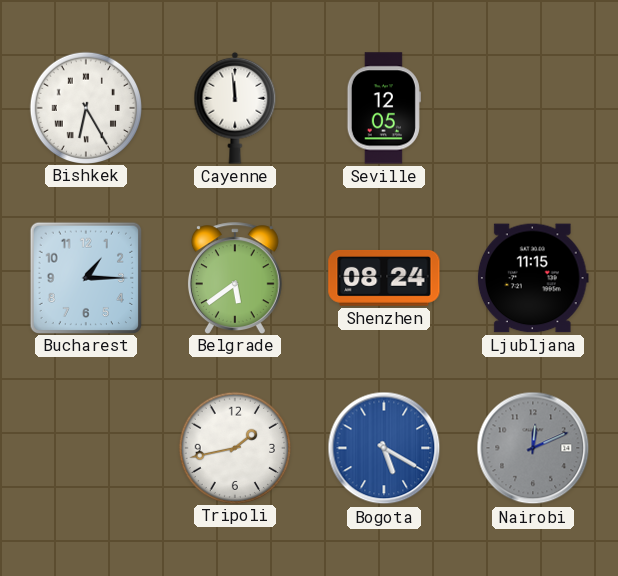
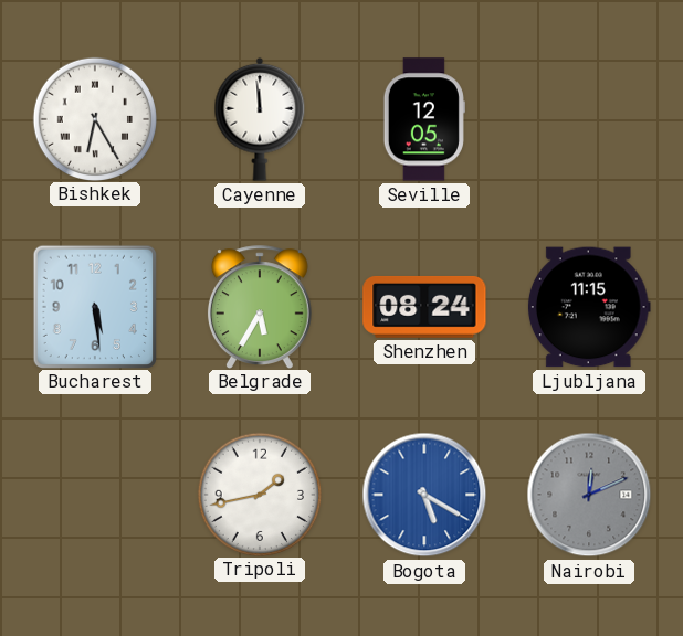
Bucharest: 1:15 -> 5:29 (94, 306)
Belgrade: 5:39 -> 5:35 (260, 307)
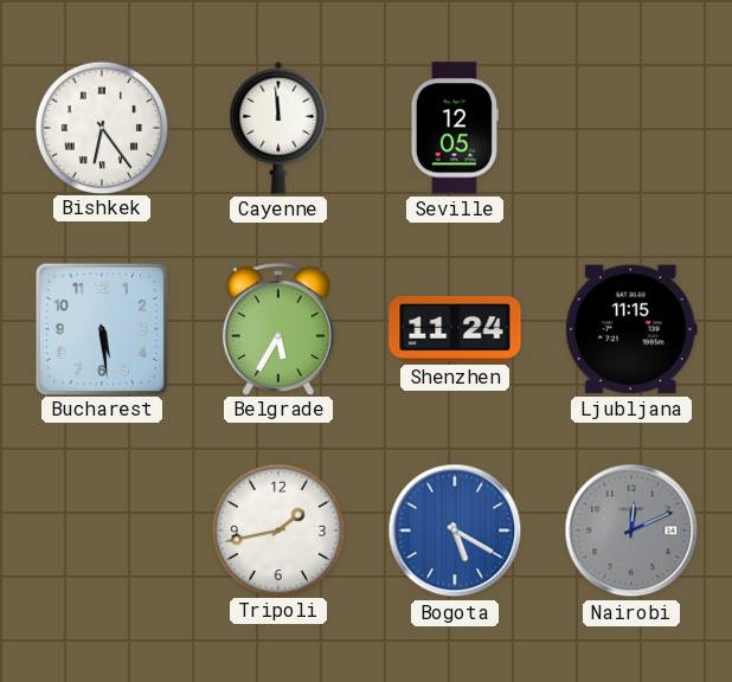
Bishkek: 6:25 -> 6:24 (101, 127)
Shenzhen: 08:24 -> 11:24 (455, 329)
